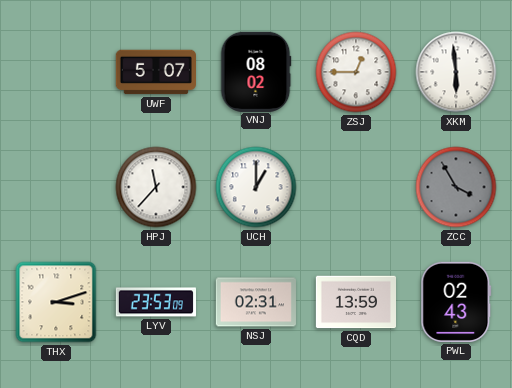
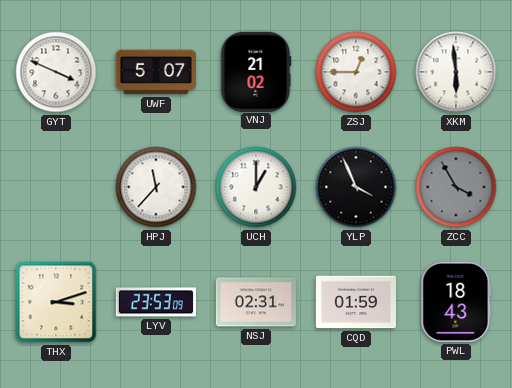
GYT: none -> 3:49 (56, 72)
VNJ: 08:02 -> 21:02 (256, 71)
YLP: none -> 3:56 (356, 187)
CQD: 13:59 -> 01:59 (355, 302)
PWL: 02:43 -> 18:43 (456, 302)
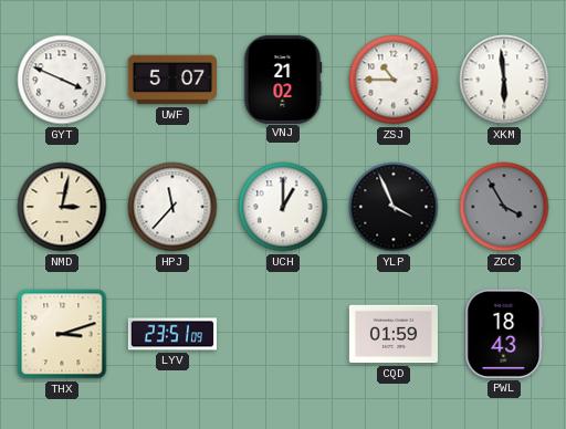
ZSJ: 12:45 -> 10:45 (394, 80)
NMD: none -> 3:02 (62, 207)
LYV: 23:53 -> 23:51 (171, 334)
NSJ: 02:31 -> none (256, 302)
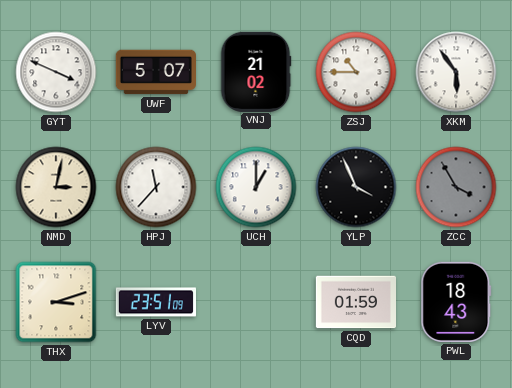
XKM: 5:59 -> 5:54 (456, 72)
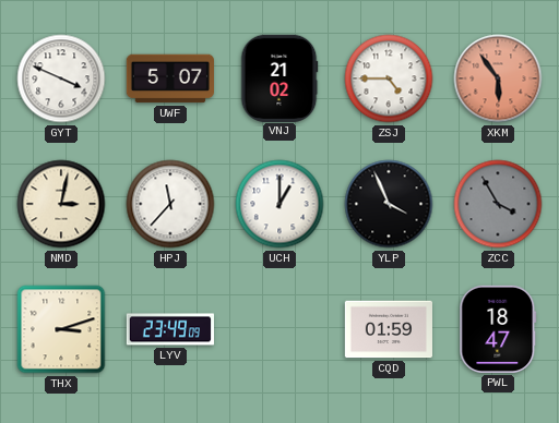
ZSJ: 10:45 -> 4:45 (389, 78)
XKM dial: white -> salmon (498, 78)
LYV: 23:51 -> 23:49 (169, 329)
PWL: 18:43 -> 18:47 (498, 329)
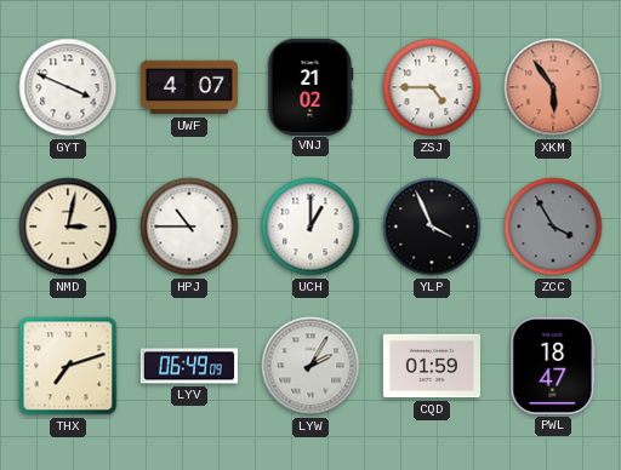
UWF: 5:07 -> 4:07 (188, 87)
HPJ: 11:37 -> 10:45 (189, 227)
THX: 3:12 -> 7:12 (68, 366)
LYV: 23:49 -> 06:49 (188, 366)
LYW: none -> 2:05 (310, 366)
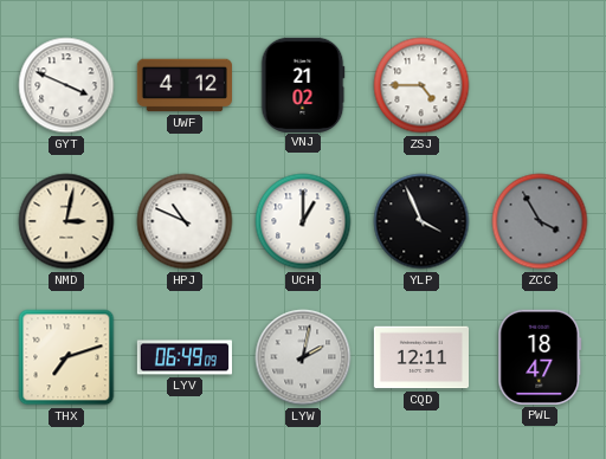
UWF: 4:07 -> 4:12 (183, 85)
XKM: 5:54 -> none (553, 87)
HPJ: 10:45 -> 10:49 (185, 221)
LYW: 2:05 -> 2:02 (303, 357)
CQD: 01:59 -> 12:11 (420, 357)
